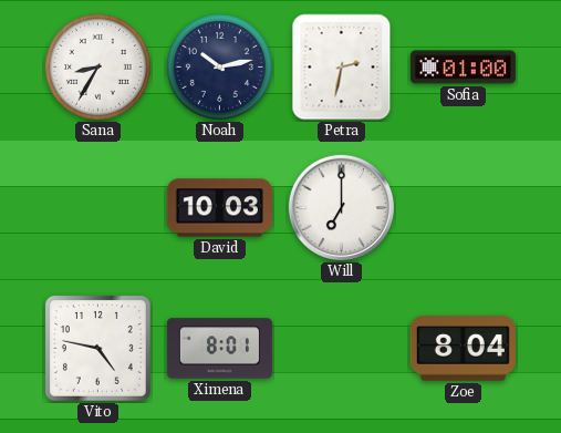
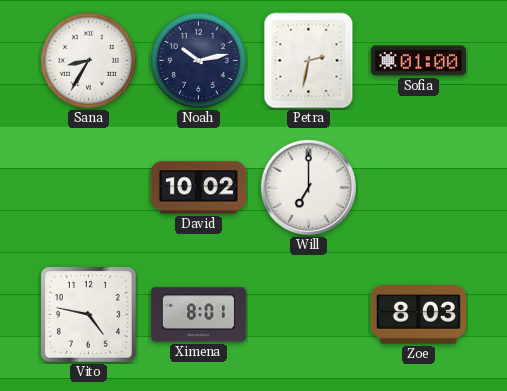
David: 10:03 -> 10:02 (198, 188)
Zoe: 8:04 -> 8:03 (418, 315)
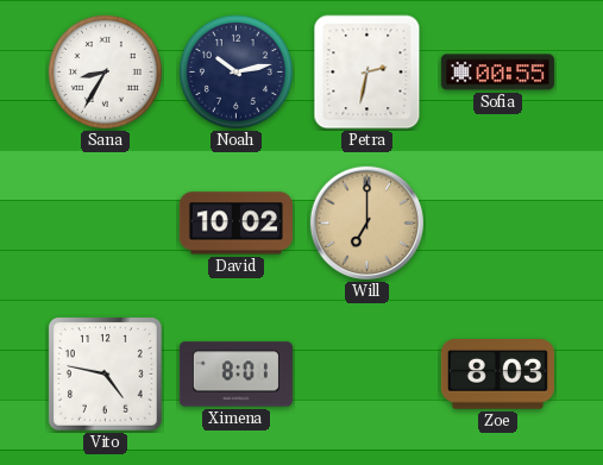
Sofia: 01:00 -> 00:55 (497, 73)
Will dial: white -> champagne (366, 222)
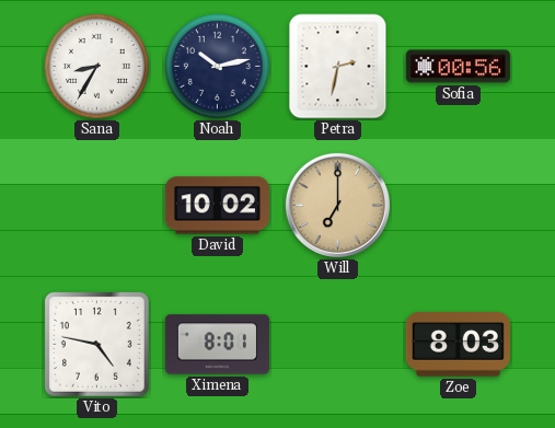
Sofia: 00:55 -> 00:56 (458, 67)
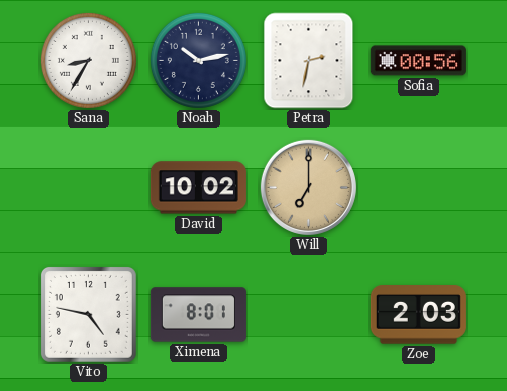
Zoe: 8:03 -> 2:03 (418, 315)
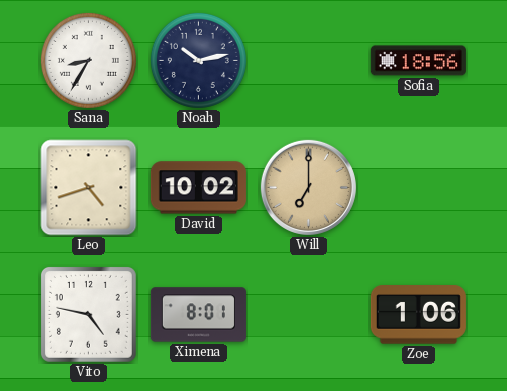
Petra: 2:32 -> none (309, 61)
Sofia: 00:56 -> 18:56 (418, 61)
Leo: none -> 4:42 (89, 188)
Zoe: 2:03 -> 1:06 (418, 315)
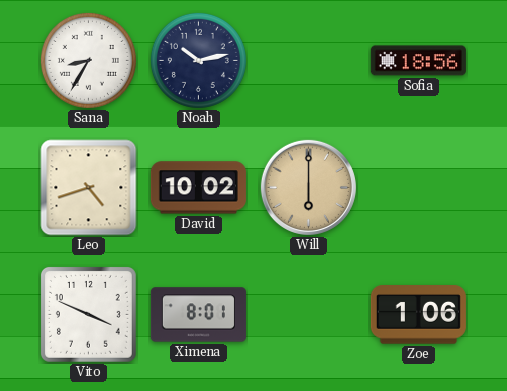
Will: 7:00 -> 6:00 (308, 187)
Vito: 4:47 -> 3:49 (88, 314)
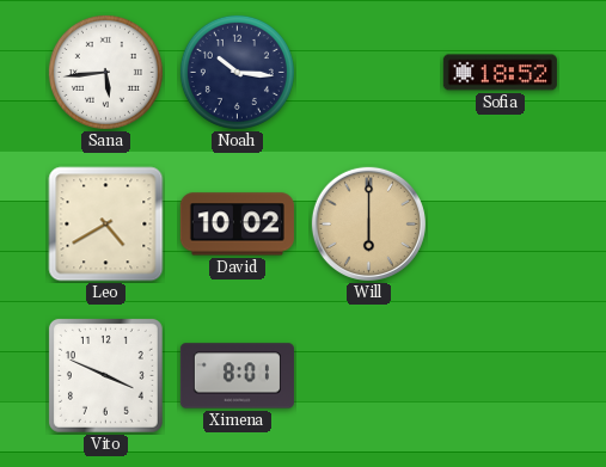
Sana: 8:35 -> 5:44 (105, 72)
Noah: 10:13 -> 10:16 (237, 72)
Sofia: 18:56 -> 18:52 (500, 73)
Leo: 4:42 -> 4:40 (106, 225)
Zoe: 1:06 -> none (418, 315)
